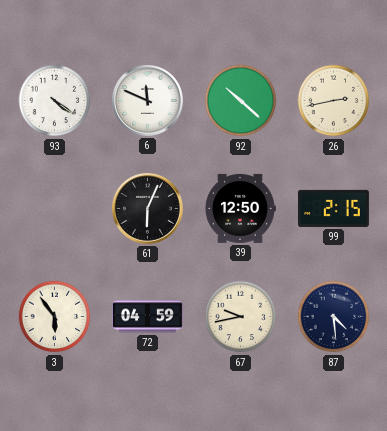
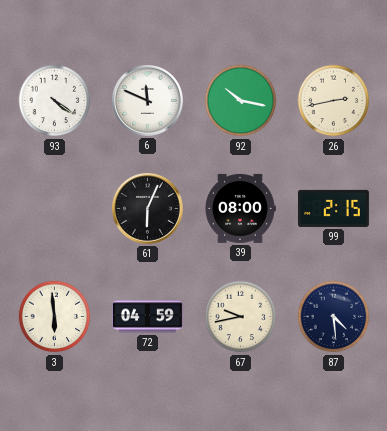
92: 10:22 -> 10:17 (241, 101)
39: 12:50 -> 08:00 (240, 208)
3: 5:54 -> 5:59 (55, 317)
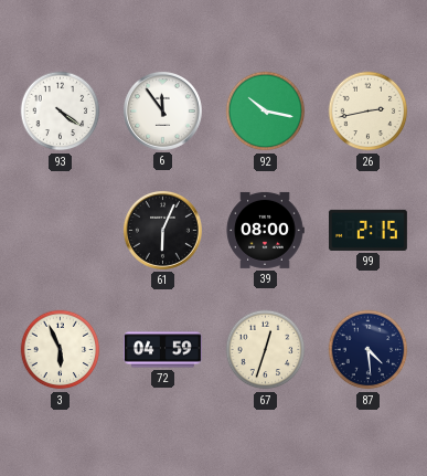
6: 11:49 -> 11:54 (162, 110)
3: 5:59 -> 5:56 (61, 350)
67: 9:43 -> 12:33 (266, 350)
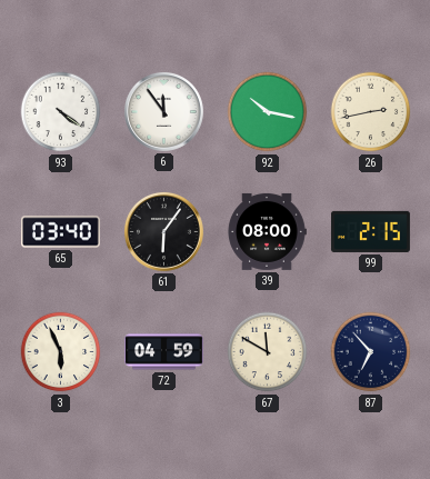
65: none -> 03:40 (60, 232)
61: 6:04 -> 6:06 (163, 231)
67: 12:33 -> 11:50 (268, 352)
87: 4:29 -> 6:53 (371, 352)
